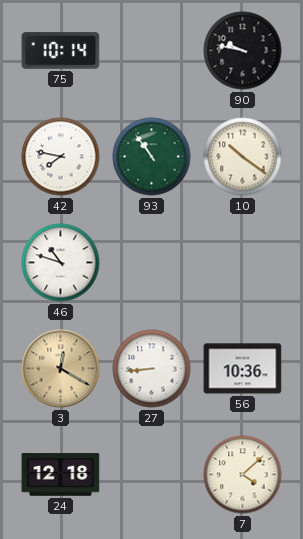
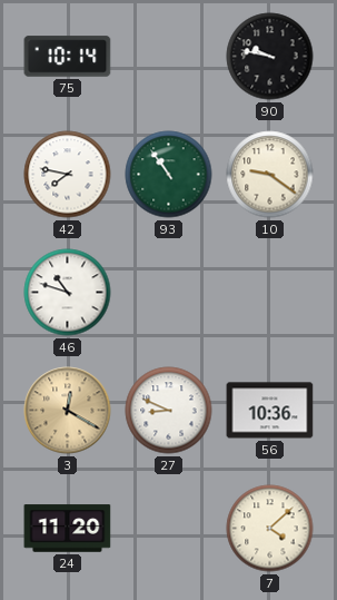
10: 10:21 -> 9:21 (270, 175)
27: 8:44 -> 8:49 (169, 411)
24: 12:18 -> 11:20 (68, 529)
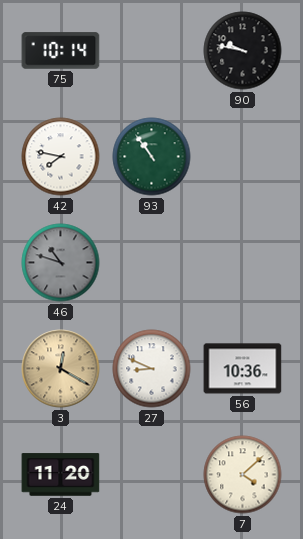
10: 9:21 -> none (270, 175)
46 dial: white -> grey (61, 263)
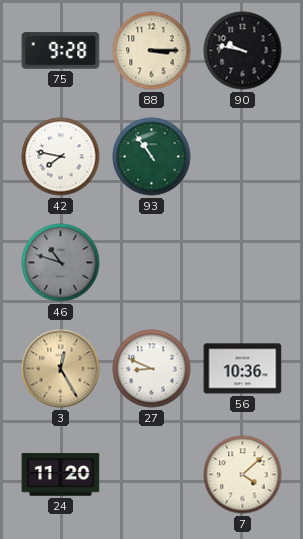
75: 10:14 -> 9:28 (61, 51)
88: none -> 3:15 (152, 51)
3: 12:20 -> 12:25 (61, 369)
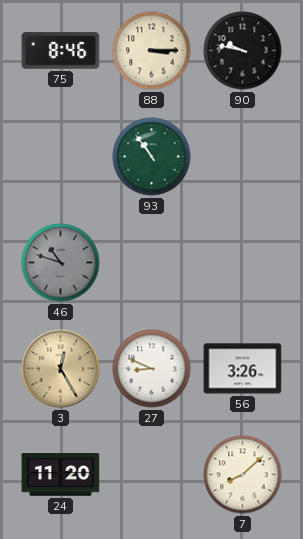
75: 9:28 -> 8:46 (61, 51)
42: 7:47 -> none (61, 157)
56: 10:36 -> 3:26 (243, 369)
7: 4:08 -> 8:08 (243, 475)
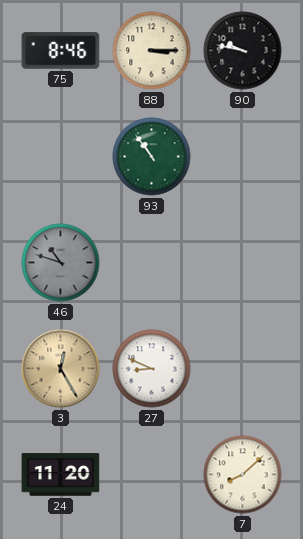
56: 3:26 -> none (243, 369)
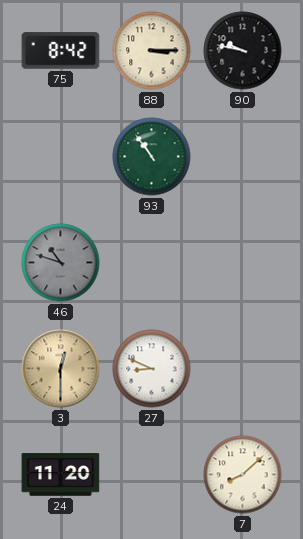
75: 8:46 -> 8:42 (61, 51)
3: 12:25 -> 12:30 (61, 369)
